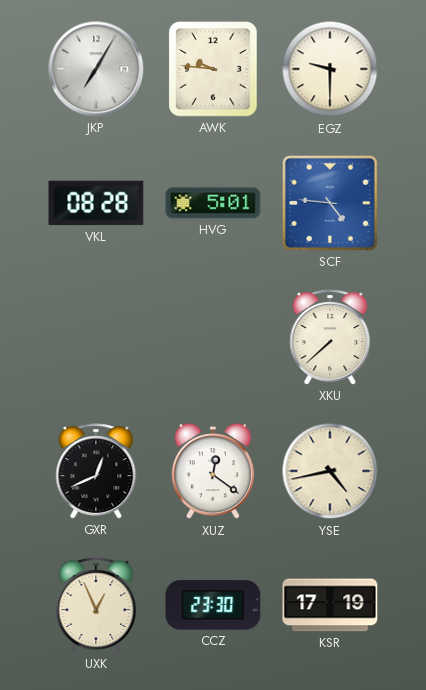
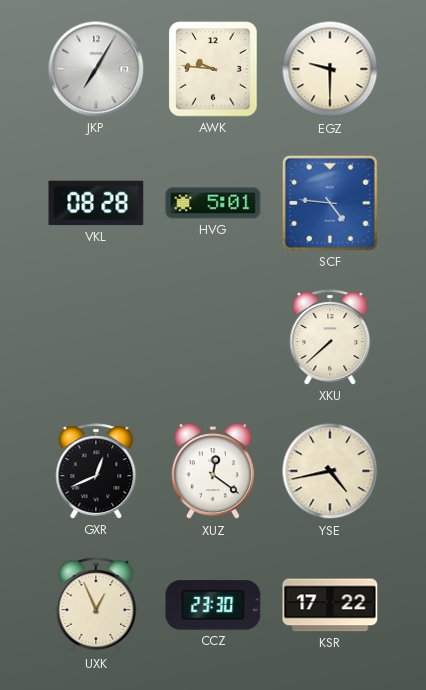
KSR: 17:19 -> 17:22 (330, 605)
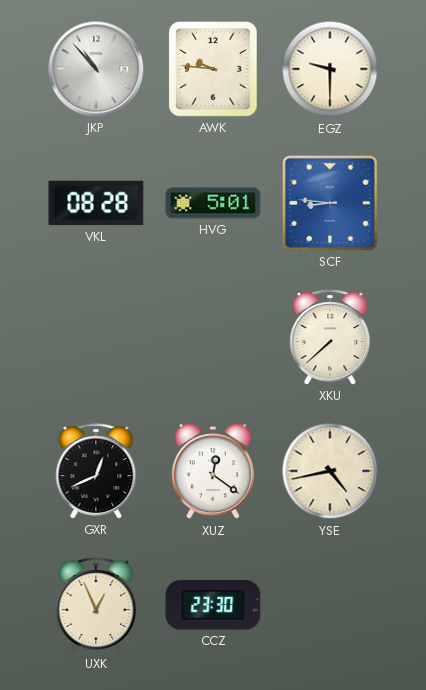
JKP: 7:05 -> 10:53 (96, 69)
SCF: 4:46 -> 8:46 (330, 203)
KSR: 17:22 -> none (330, 605)
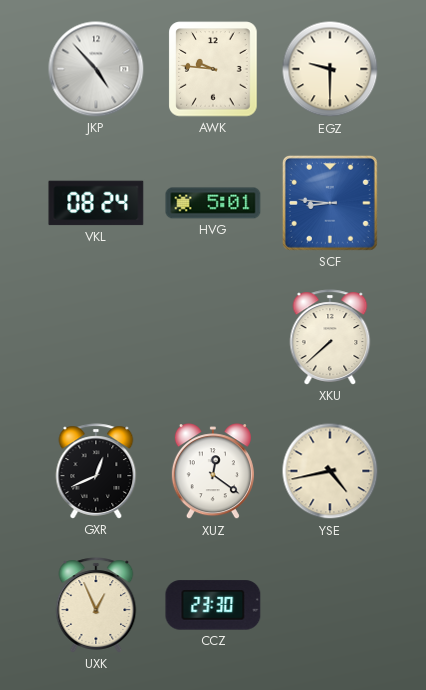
JKP: 10:53 -> 4:53 (96, 69)
VKL: 08:28 -> 08:24 (96, 203)
